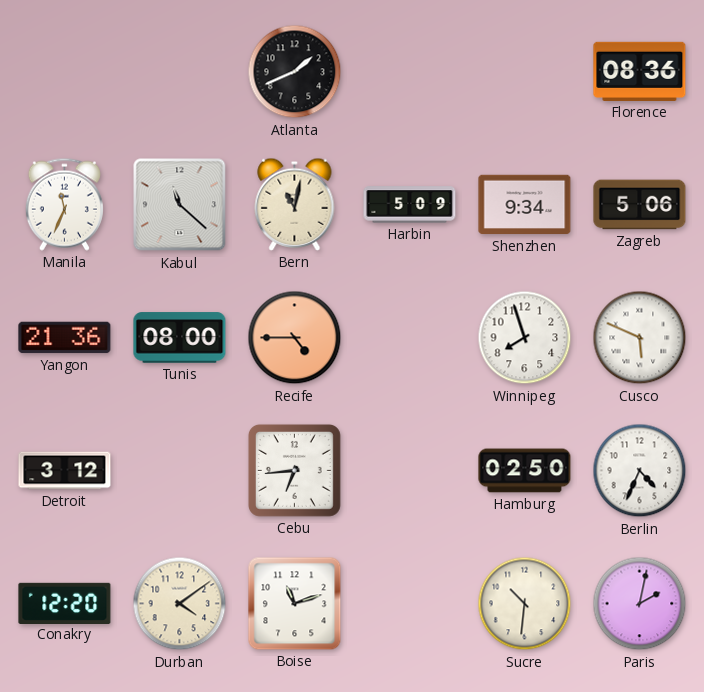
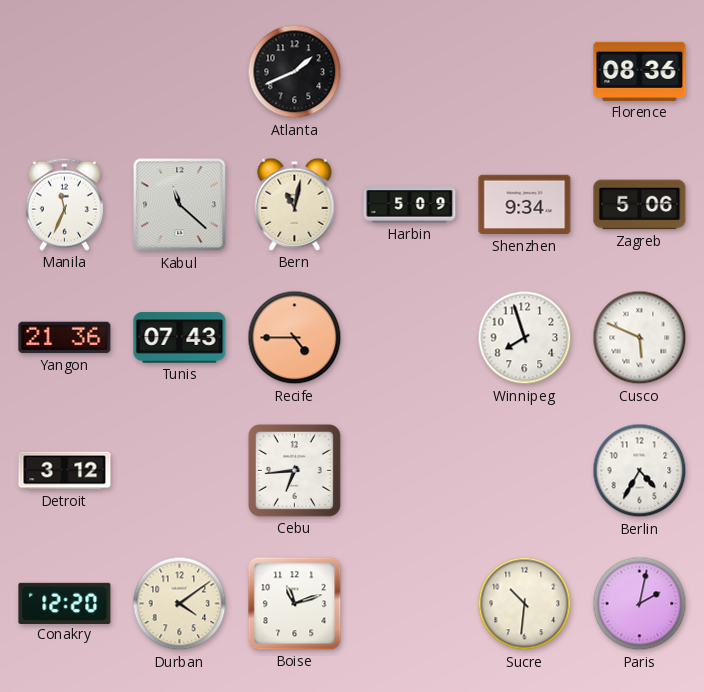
Tunis: 08:00 -> 07:43 (180, 338)
Hamburg: 02:50 -> none (525, 471)
Berlin: 4:34 -> 4:35 (640, 471)
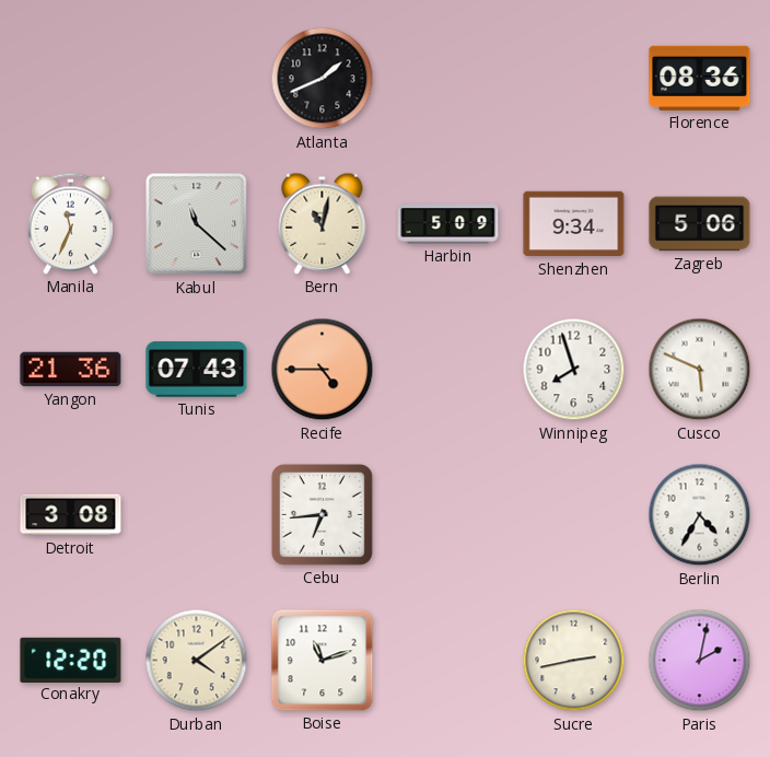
Detroit: 3:12 -> 3:08 (71, 515)
Sucre: 10:31 -> 2:43 (574, 661)
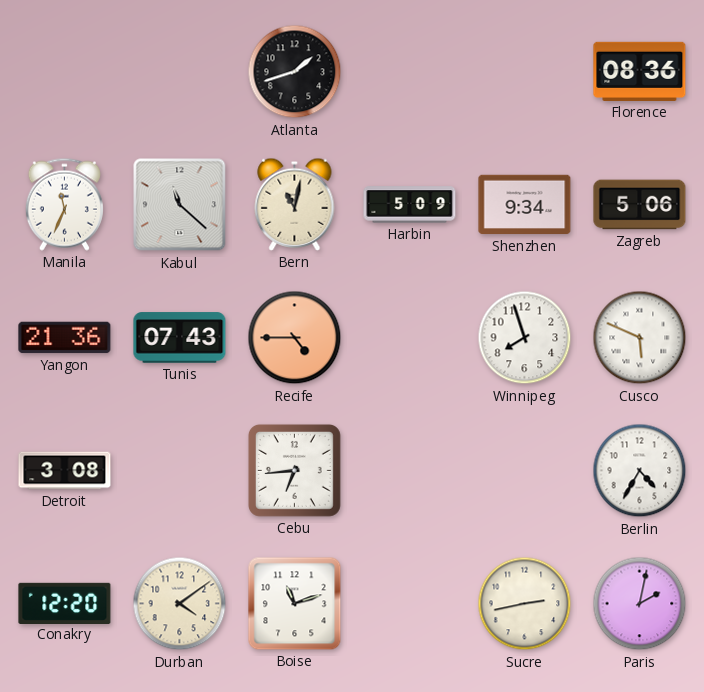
Atlanta: 1:41 -> 1:42 (295, 72)
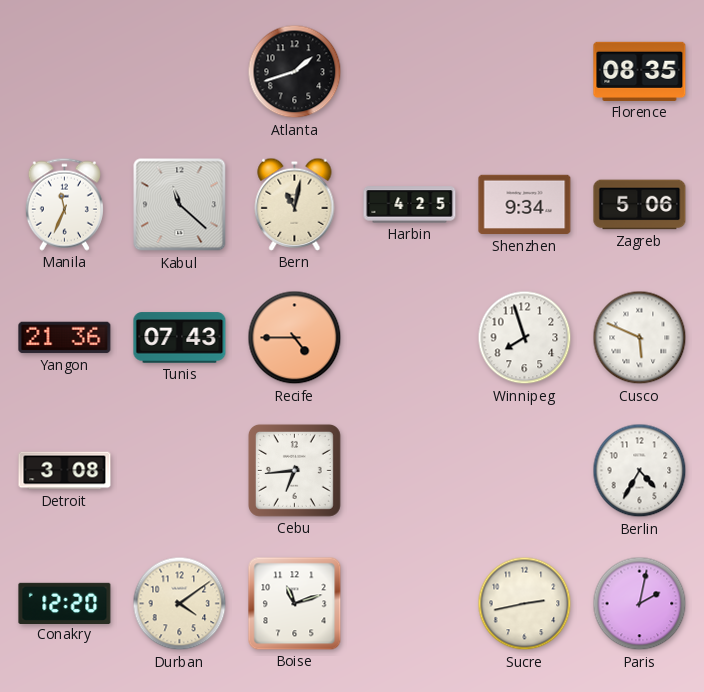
Florence: 08:36 -> 08:35 (640, 71)
Harbin: 5:09 -> 4:25 (410, 205)
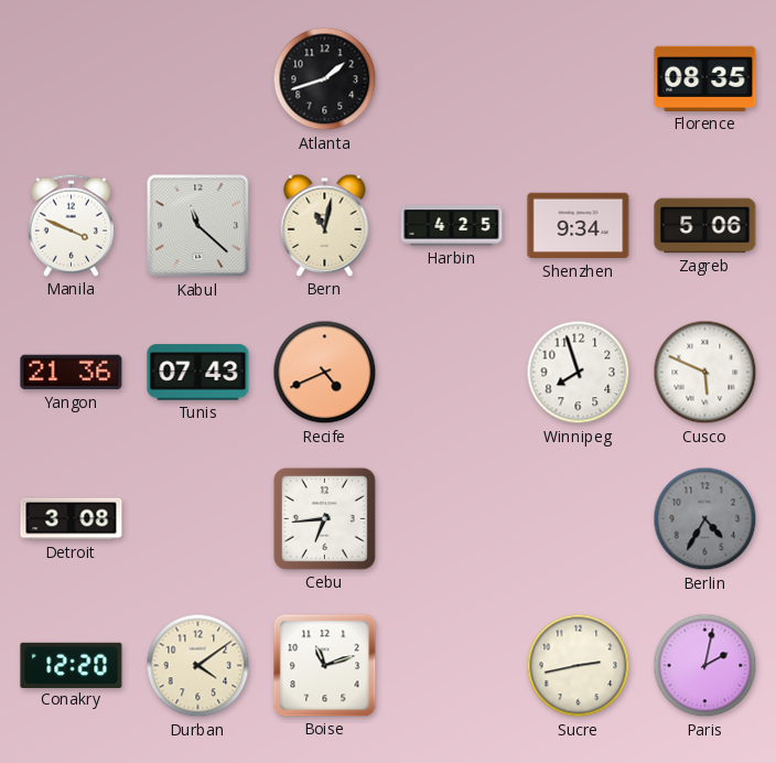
Manila: 11:34 -> 3:49 (71, 225)
Recife: 4:45 -> 4:41 (325, 373)
Berlin dial: white -> grey (705, 519)
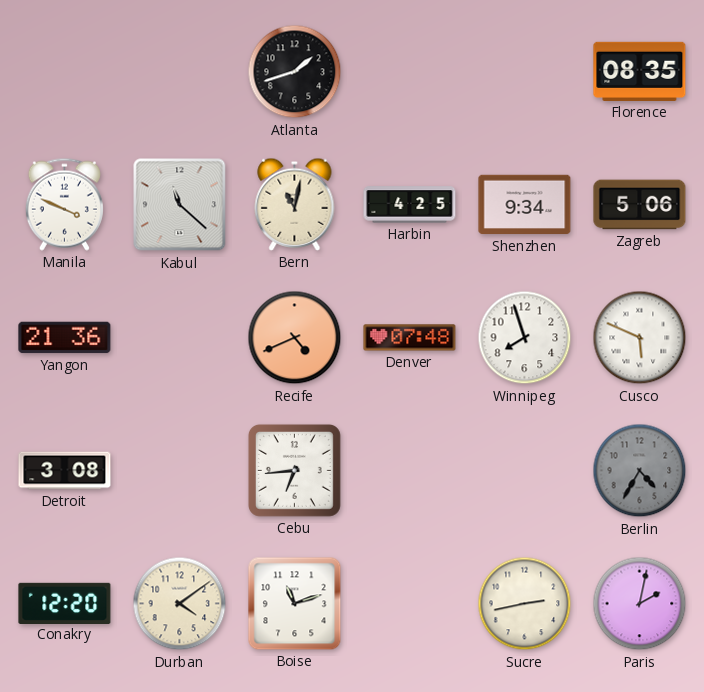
Tunis: 07:43 -> none (198, 373)
Denver: none -> 07:48 (410, 338)
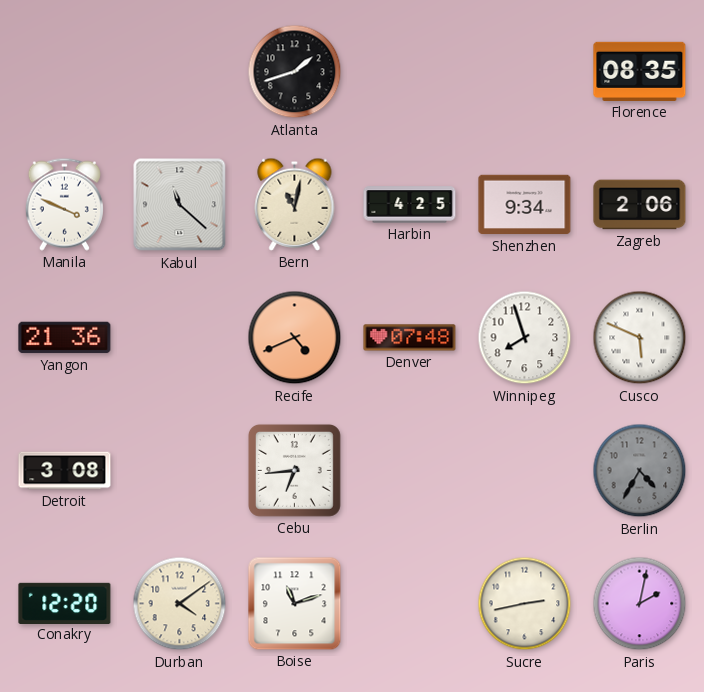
Zagreb: 5:06 -> 2:06 (640, 205)
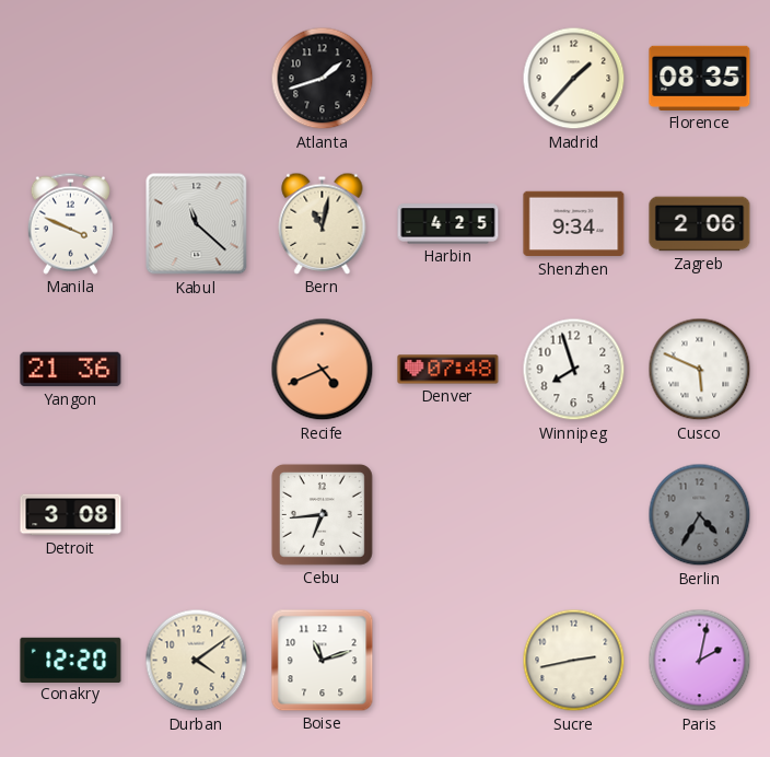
Madrid: none -> 1:37 (574, 79)
